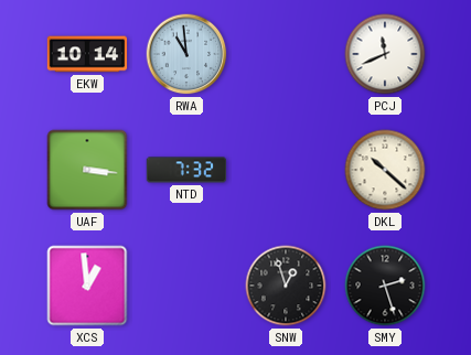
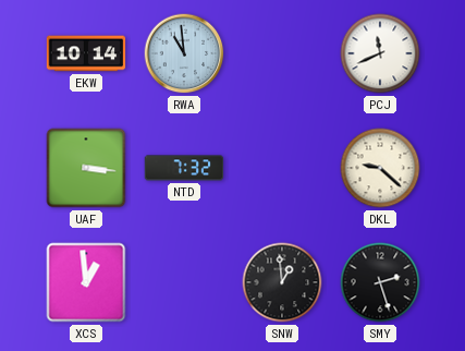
DKL: 10:22 -> 9:22 (380, 168)
SNW: 12:57 -> 12:59 (282, 282)
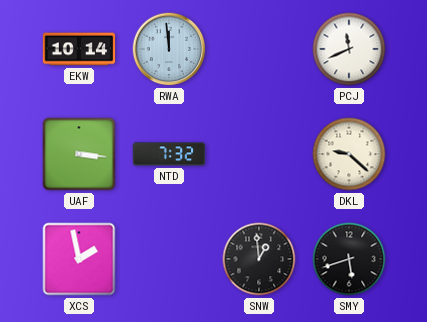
RWA: 10:59 -> 11:59 (169, 49)
XCS: 12:59 -> 1:58 (79, 259)
SMY: 2:27 -> 5:42 (349, 259)
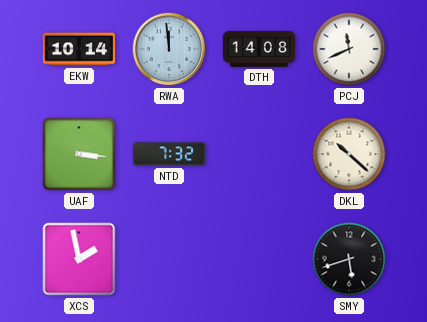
DTH: none -> 14:08 (259, 49)
DKL: 9:22 -> 10:22 (349, 154)
SNW: 12:59 -> none (259, 259)
